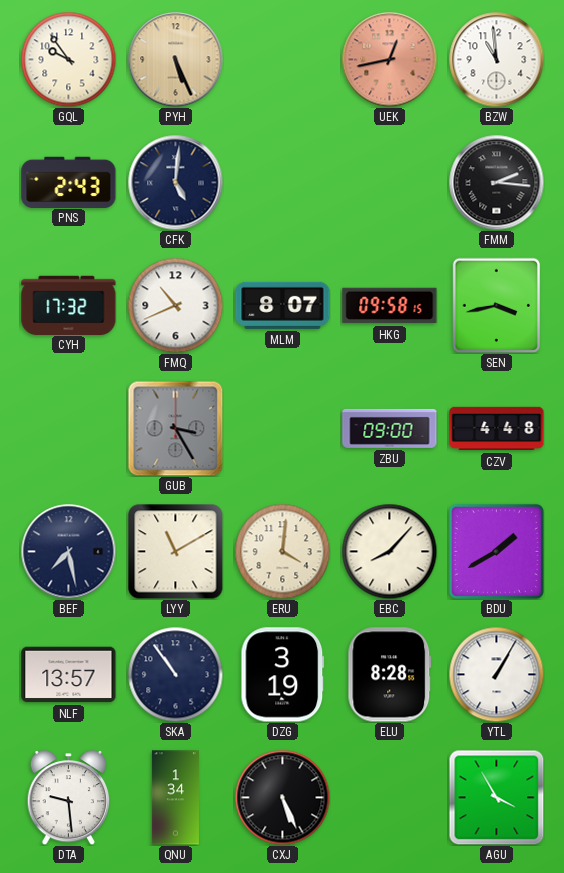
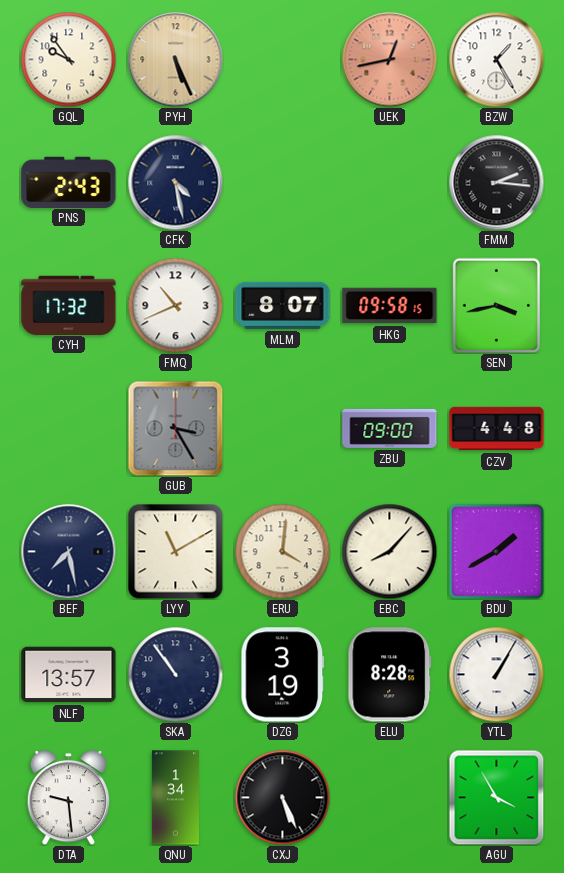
BZW: 10:59 -> 1:25 (496, 59)
CFK: 5:01 -> 4:28 (175, 182)
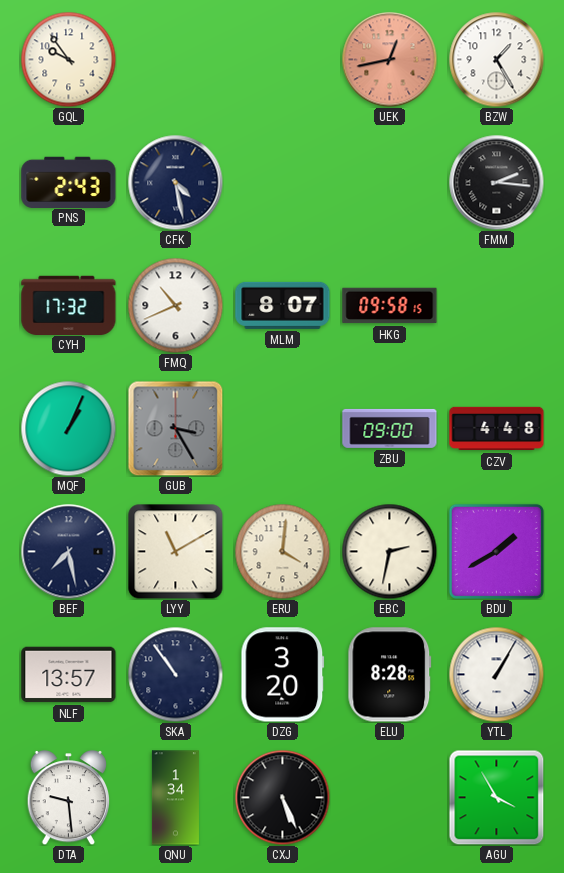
PYH: 5:26 -> none (175, 59)
SEN: 3:43 -> none (497, 305)
MQF: none -> 1:04 (68, 428)
EBC: 8:07 -> 2:32 (389, 551)
DZG: 3:19 -> 3:20 (283, 675)
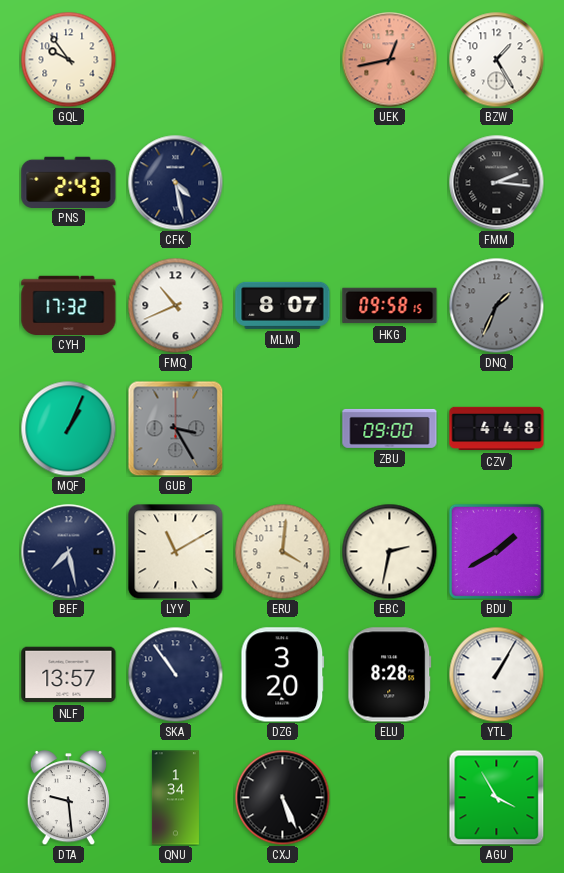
DNQ: none -> 1:34 (496, 305)
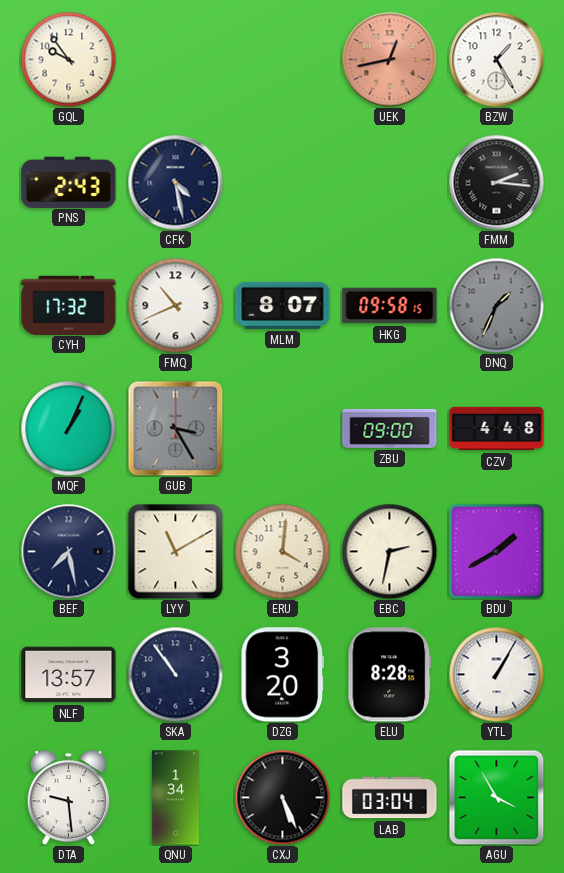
LAB: none -> 03:04 (390, 798)
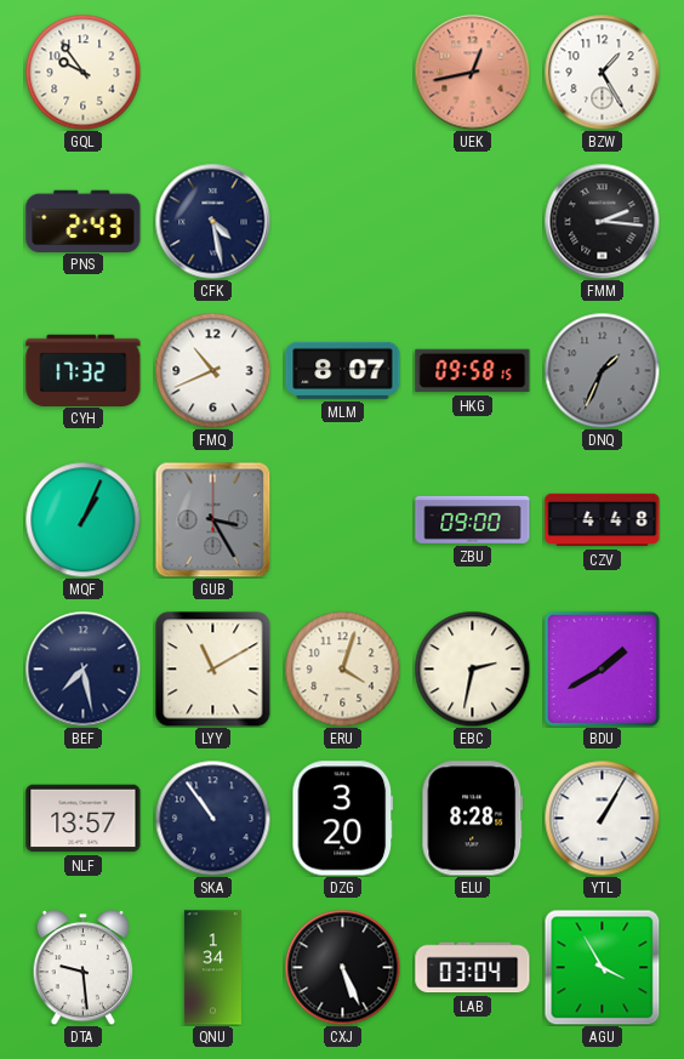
ERU: 4:01 -> 4:03 (342, 668)
